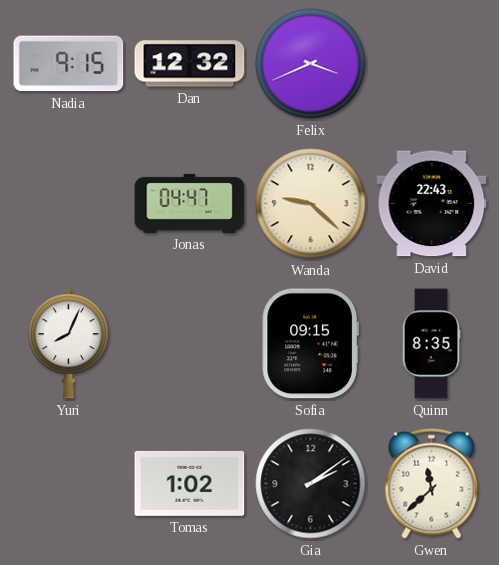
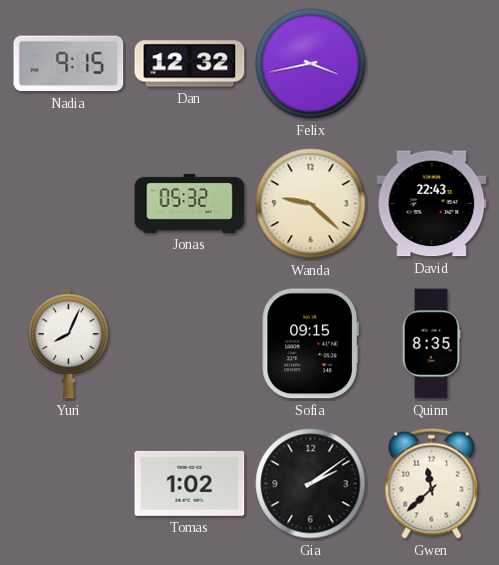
Felix: 3:41 -> 3:43 (311, 64)
Jonas: 04:47 -> 05:32 (190, 203)
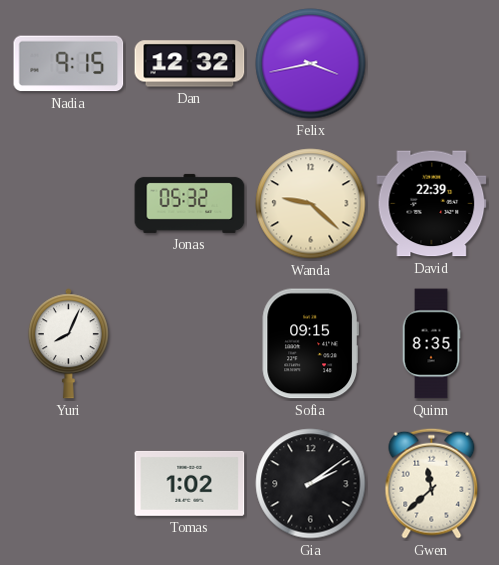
David: 22:43 -> 22:39 (432, 204)
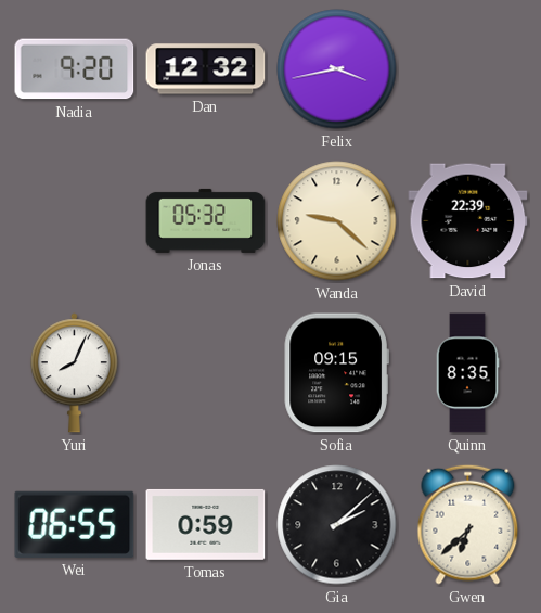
Nadia: 9:15 -> 9:20 (75, 69)
Wei: none -> 06:55 (75, 524)
Tomas: 1:02 -> 0:59 (206, 524)
Gia: 2:09 -> 2:08 (337, 525)
Gwen: 11:38 -> 6:38 (468, 524)
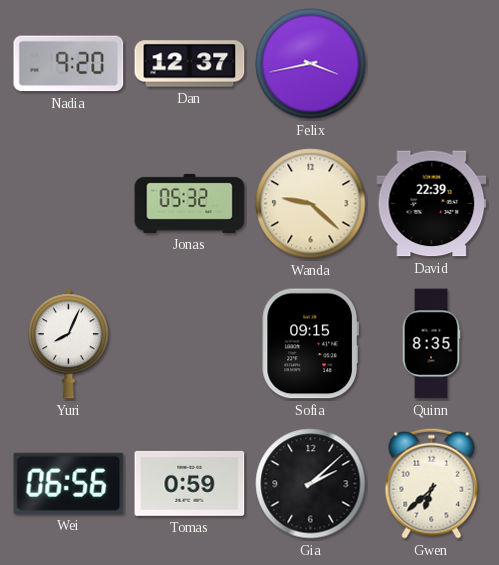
Dan: 12:32 -> 12:37 (190, 64)
Wei: 06:55 -> 06:56 (69, 483)
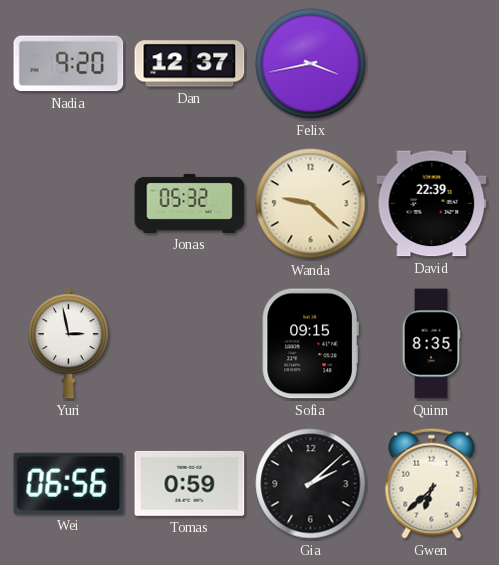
Yuri: 8:04 -> 2:58 (68, 344)
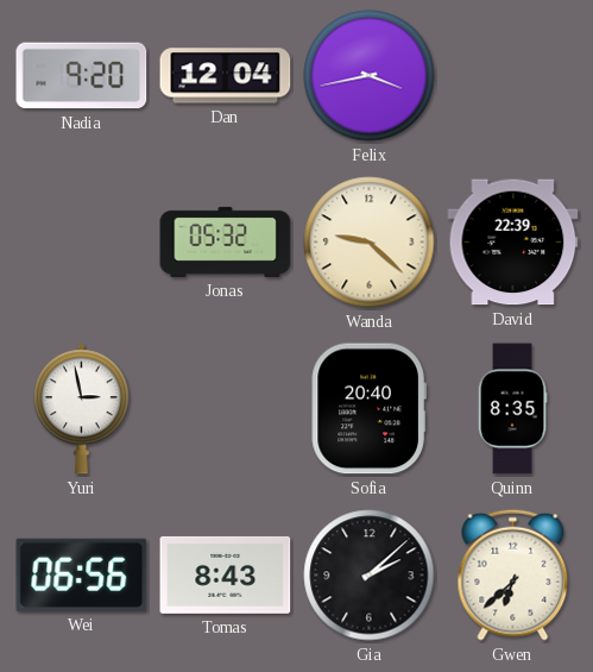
Dan: 12:37 -> 12:04 (226, 76)
Sofia: 09:15 -> 20:40 (368, 409)
Tomas: 0:59 -> 8:43 (226, 574)
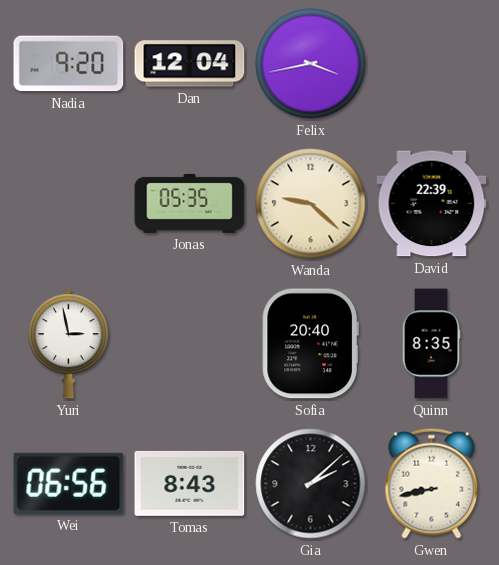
Jonas: 05:32 -> 05:35 (190, 203)
Gwen: 6:38 -> 8:43 (432, 483)
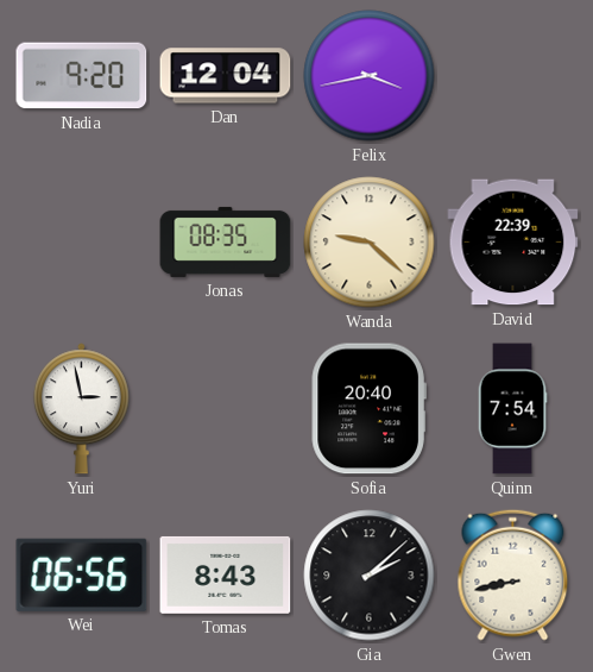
Jonas: 05:35 -> 08:35 (226, 241)
Quinn: 8:35 -> 7:54 (512, 409)
